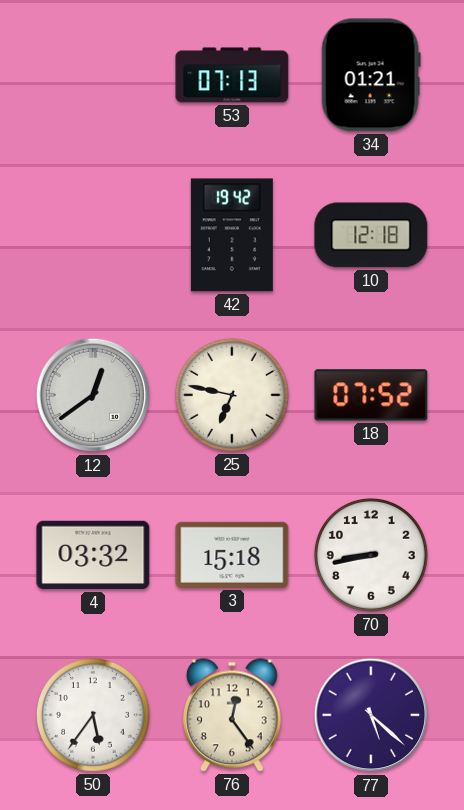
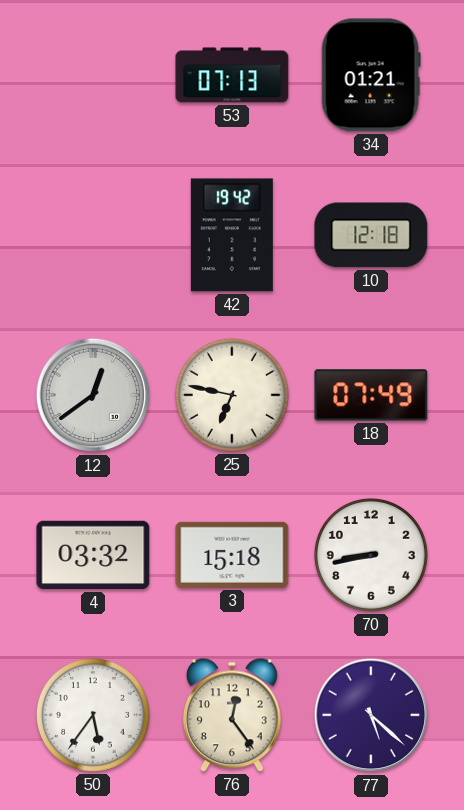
18: 07:52 -> 07:49 (371, 395)
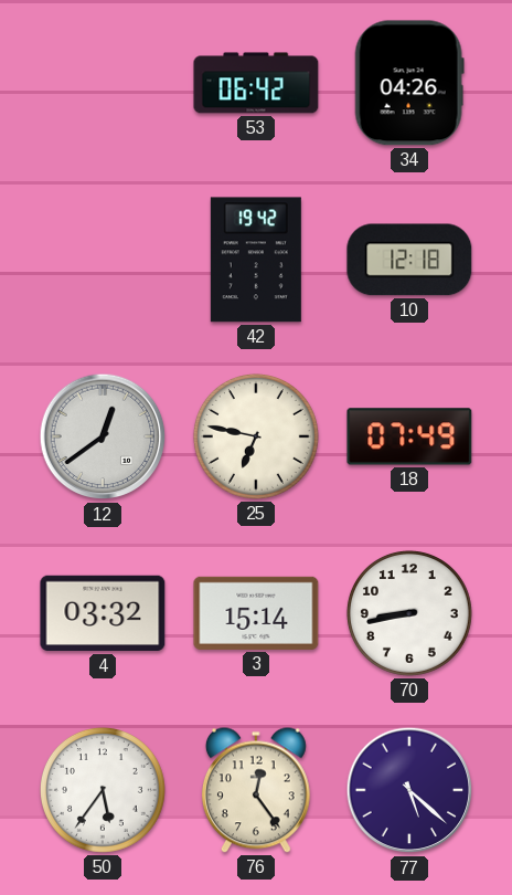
53: 07:13 -> 06:42 (256, 83)
34: 01:21 -> 04:26 (409, 83)
3: 15:18 -> 15:14 (256, 613)
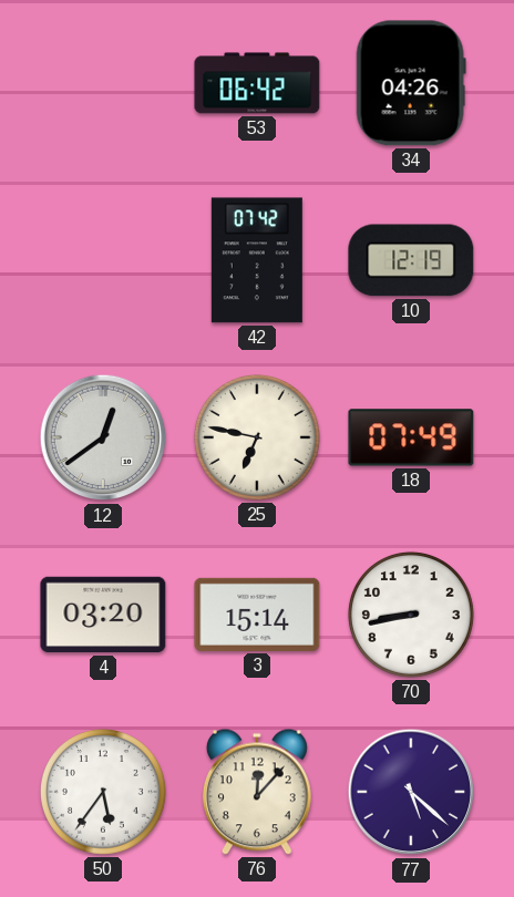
42: 19:42 -> 07:42 (257, 260)
10: 12:18 -> 12:19 (411, 260)
4: 03:32 -> 03:20 (103, 615)
76: 12:24 -> 12:07 (257, 792)
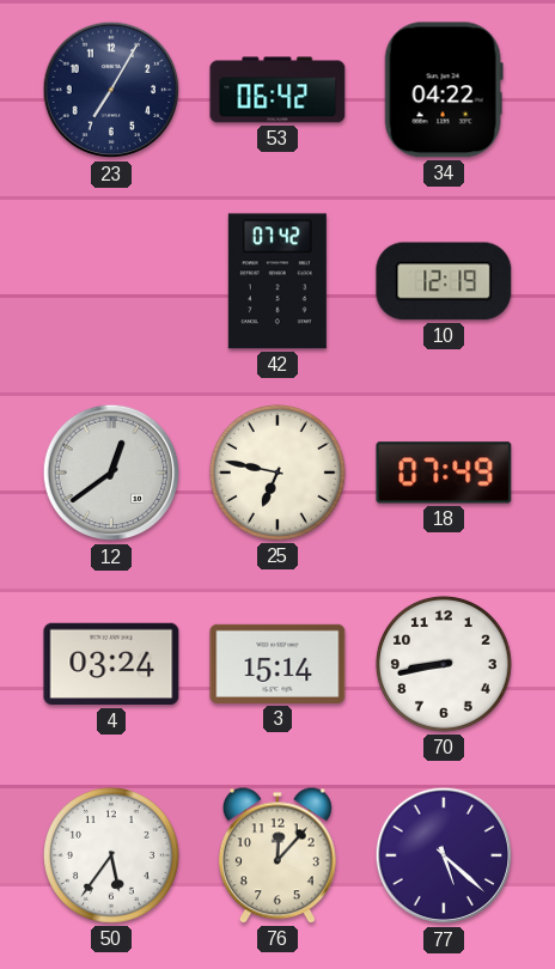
23: none -> 7:05 (111, 90)
34: 04:26 -> 04:22 (444, 90)
4: 03:20 -> 03:24 (111, 664)
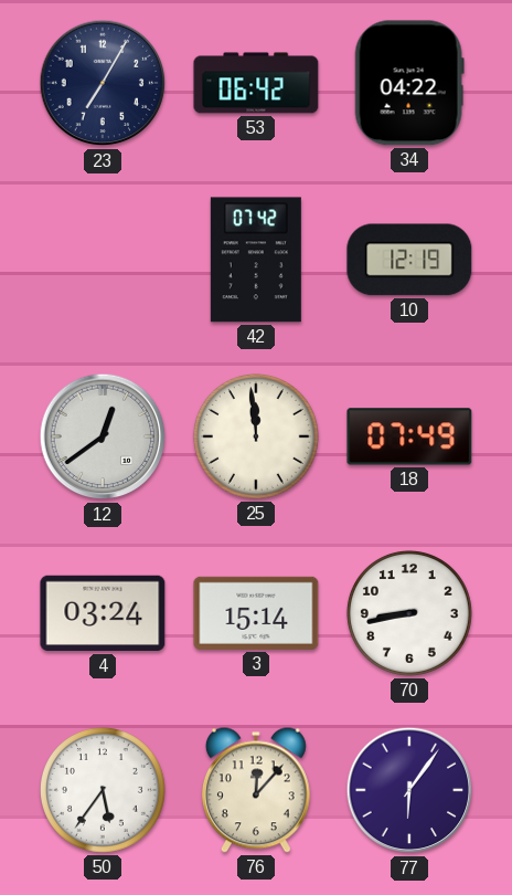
25: 6:47 -> 11:59 (256, 436)
77: 5:22 -> 6:06 (409, 790)
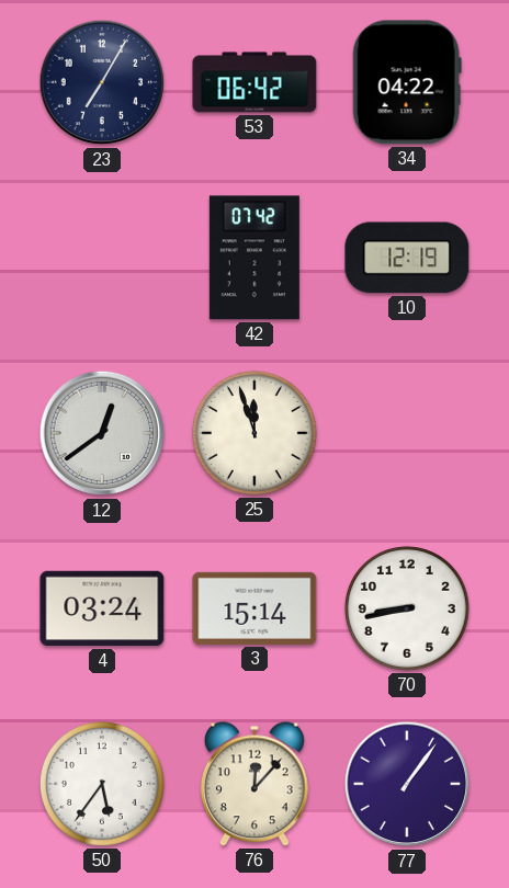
25: 11:59 -> 11:57 (255, 433)
18: 07:49 -> none (409, 436)
77: 6:06 -> 1:06 (407, 784)
